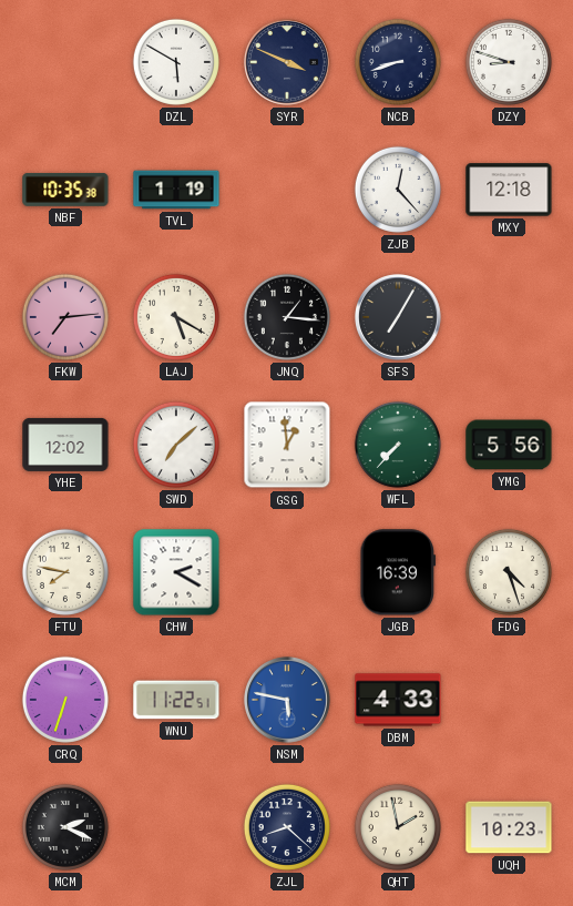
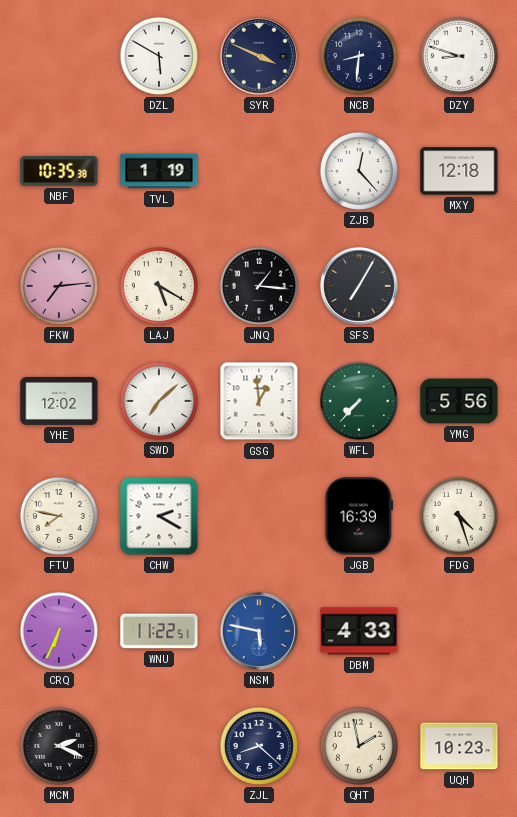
NCB: 8:42 -> 8:31 (359, 56)
CRQ: 6:33 -> 6:34 (59, 631)
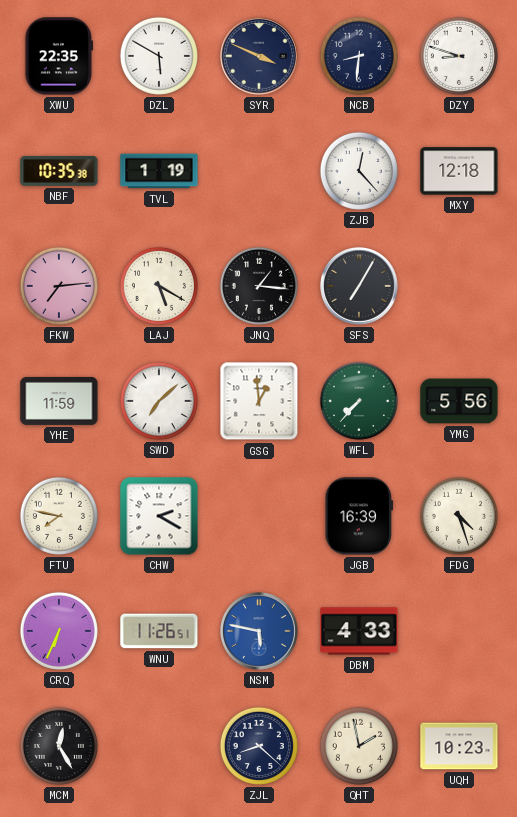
XWU: none -> 22:35 (59, 56)
YHE: 12:02 -> 11:59 (59, 401)
WNU: 11:22 -> 11:26 (159, 631)
MCM: 2:19 -> 12:25 (59, 746)
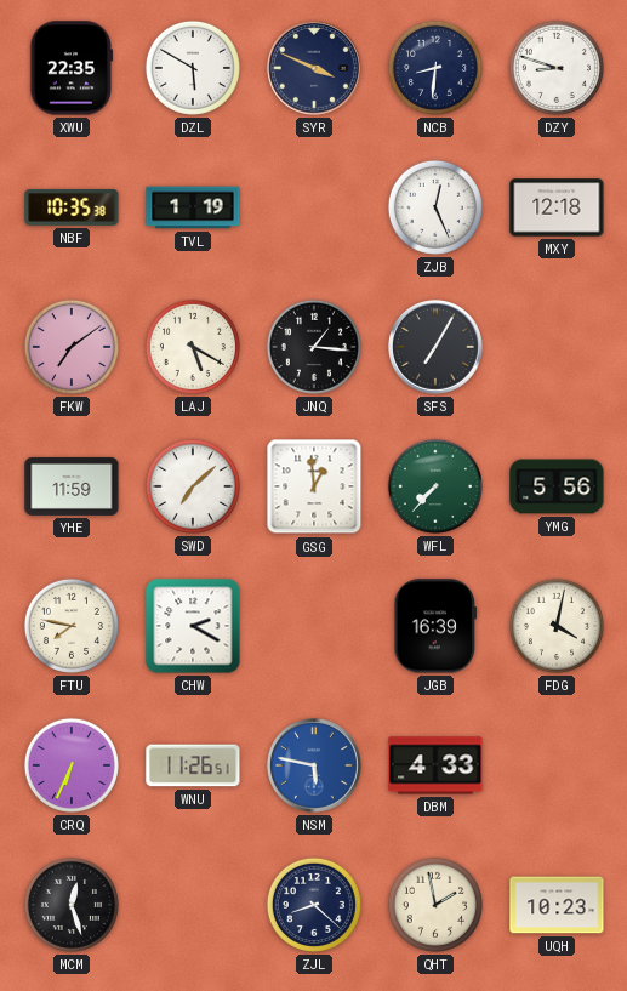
ZJB: 12:23 -> 12:26 (435, 207)
FKW: 7:14 -> 7:09 (72, 347)
FDG: 4:27 -> 4:02 (557, 626)
MCM: 12:25 -> 12:27 (72, 905)
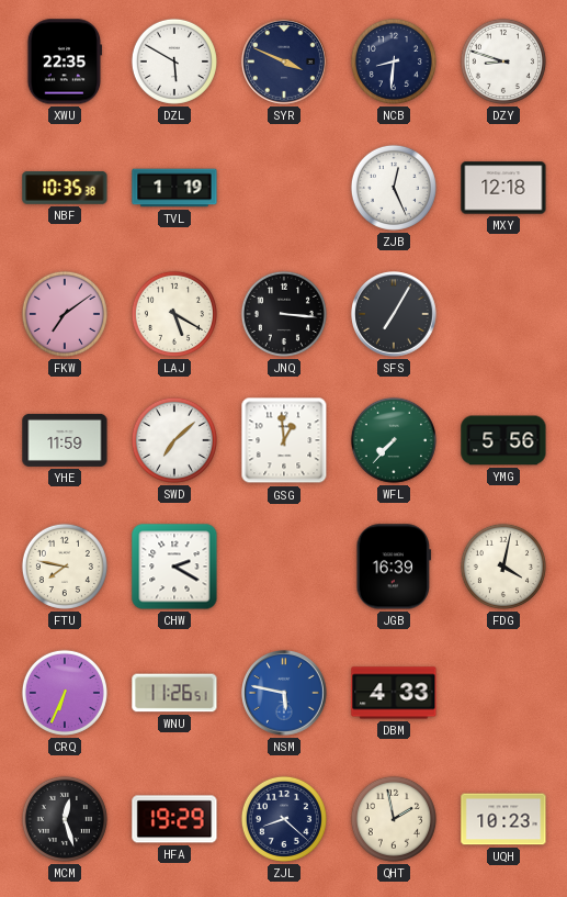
JNQ: 1:16 -> 3:16 (284, 314)
HFA: none -> 19:29 (174, 819)
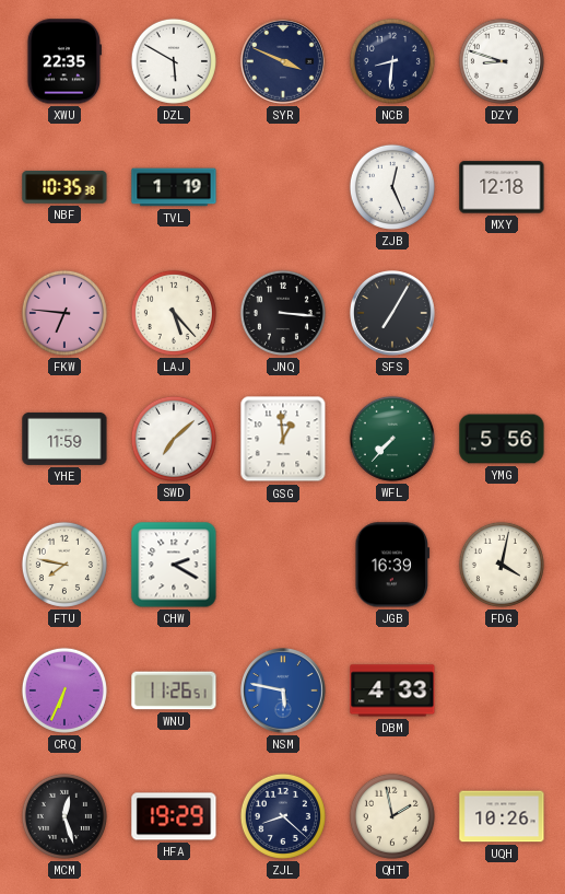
FKW: 7:09 -> 6:46 (64, 313)
LAJ: 5:20 -> 5:23 (174, 313)
UQH: 10:23 -> 10:26 (502, 816)
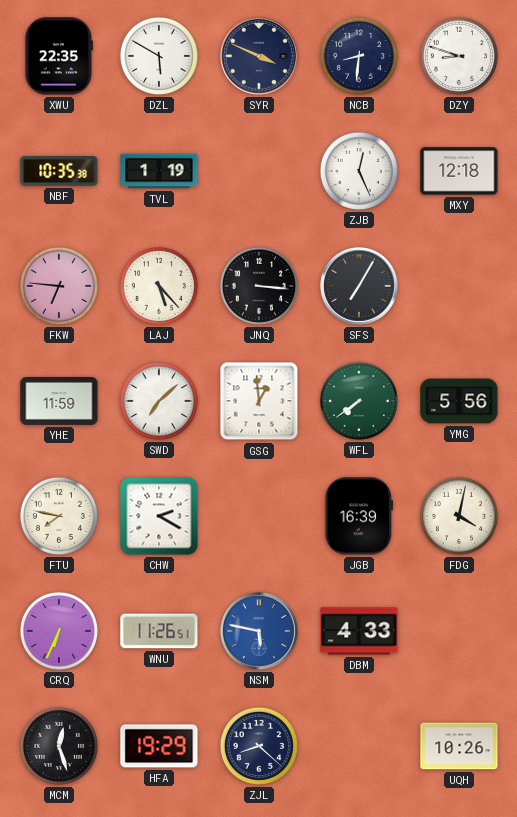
WFL: 7:37 -> 7:39 (359, 401)
QHT: 1:58 -> none (392, 816)
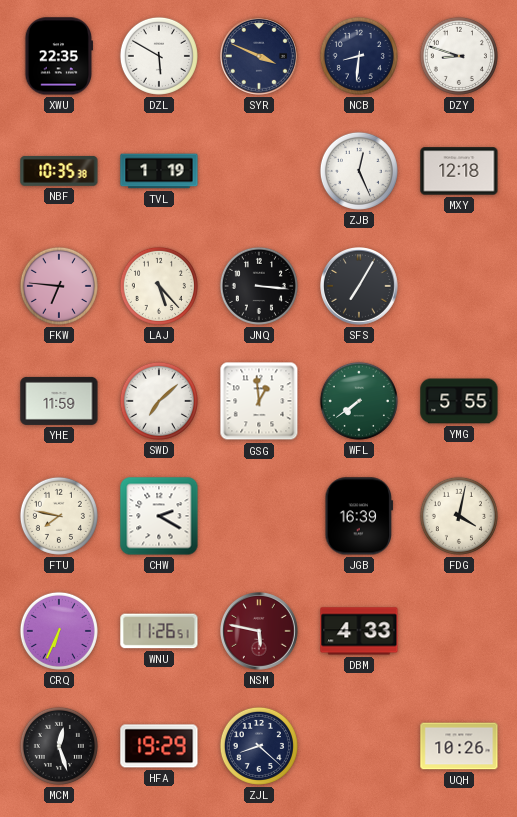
YMG: 5:56 -> 5:55 (459, 401)
NSM dial: blue -> burgundy (260, 632)
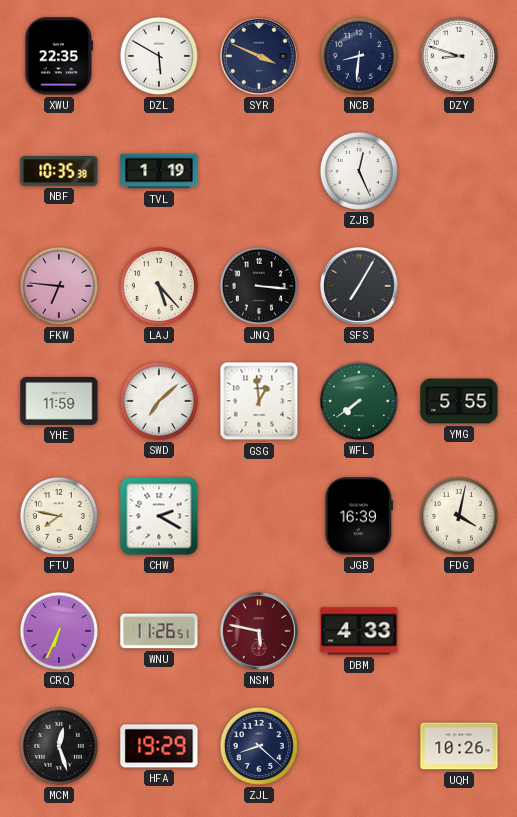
MXY: 12:18 -> none (459, 171)
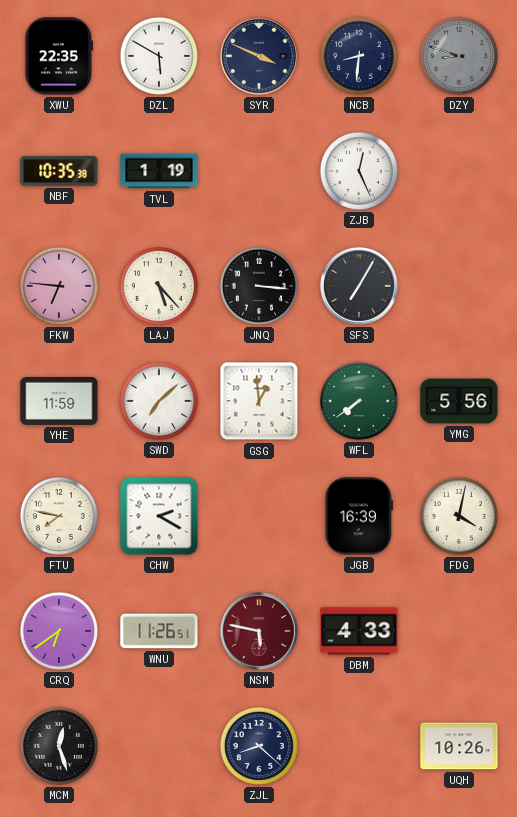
DZY dial: white -> grey (459, 56)
YMG: 5:55 -> 5:56 (459, 401)
CRQ: 6:34 -> 6:39 (59, 631)
HFA: 19:29 -> none (159, 746)
